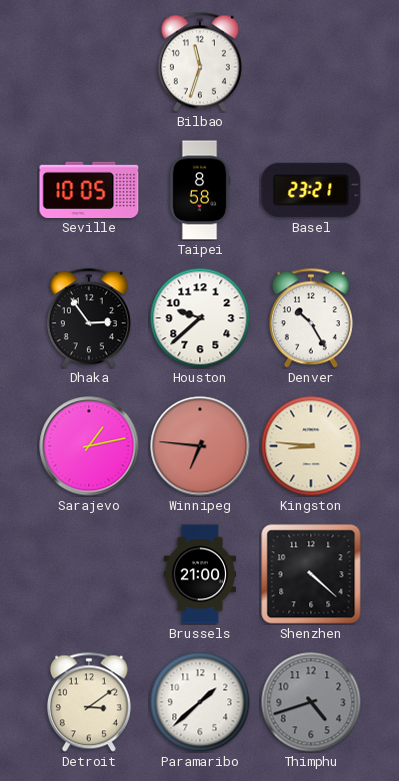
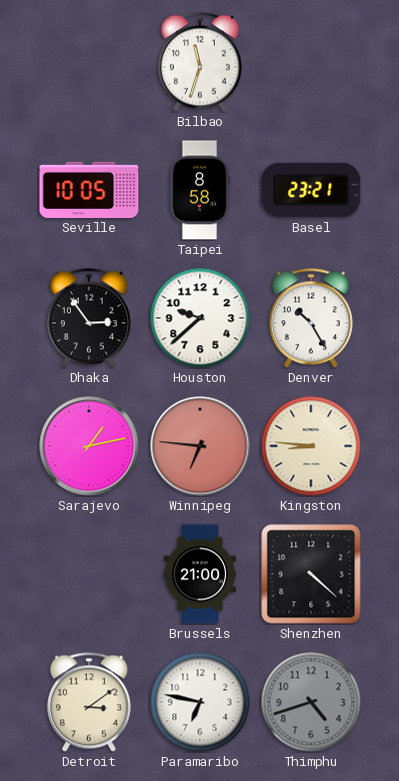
Paramaribo: 1:38 -> 6:47 (200, 702)
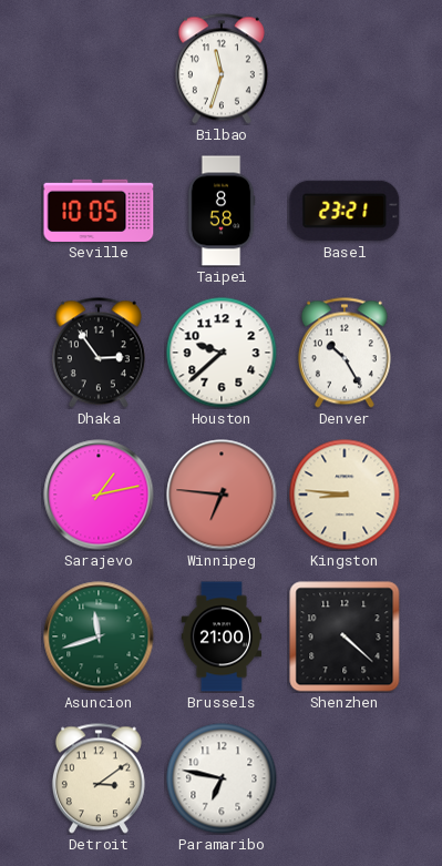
Asuncion: none -> 11:42 (99, 636)
Thimphu: 4:42 -> none (311, 702)
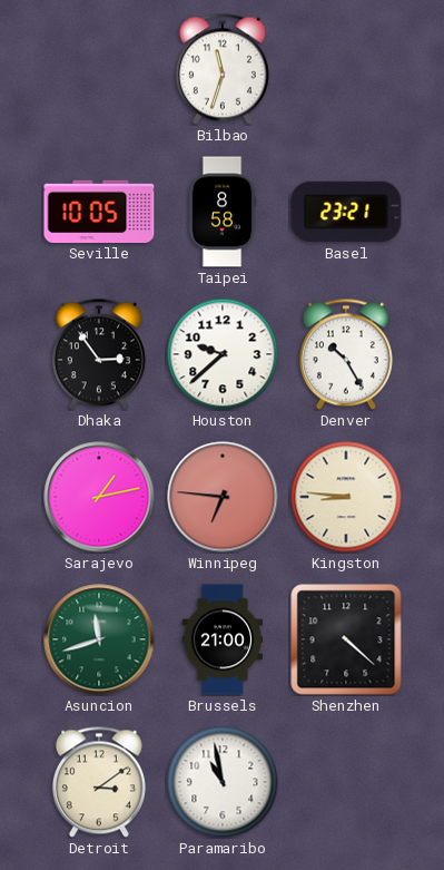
Paramaribo: 6:47 -> 10:58 (223, 782)
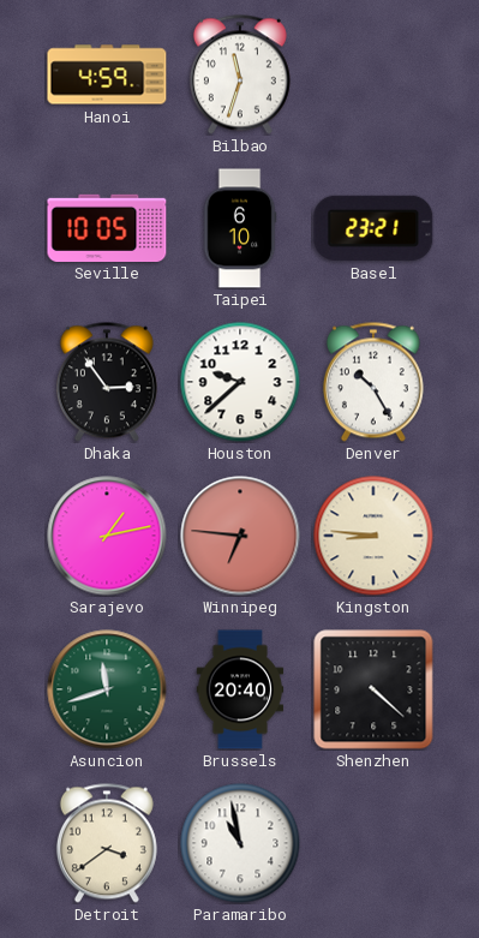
Hanoi: none -> 4:59 (107, 74)
Taipei: 8:58 -> 6:10 (240, 228)
Brussels: 21:00 -> 20:40 (240, 689)
Detroit: 3:09 -> 3:39 (107, 843)
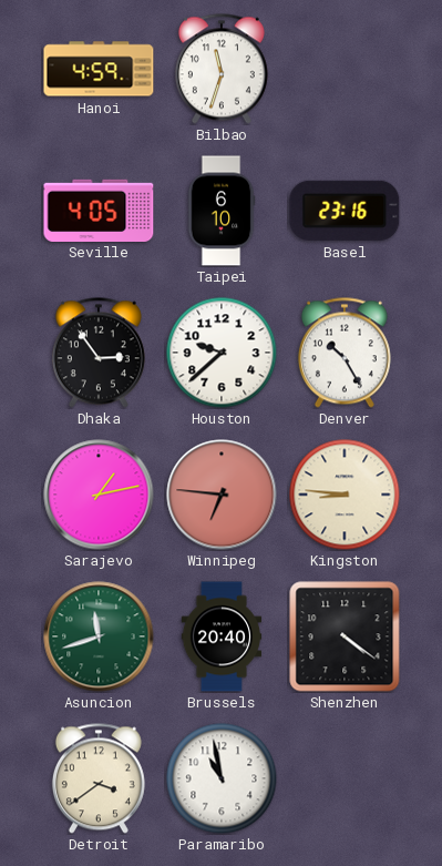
Seville: 10:05 -> 4:05 (99, 210)
Basel: 23:21 -> 23:16 (345, 211)
Shenzhen: 4:22 -> 4:21 (345, 636)
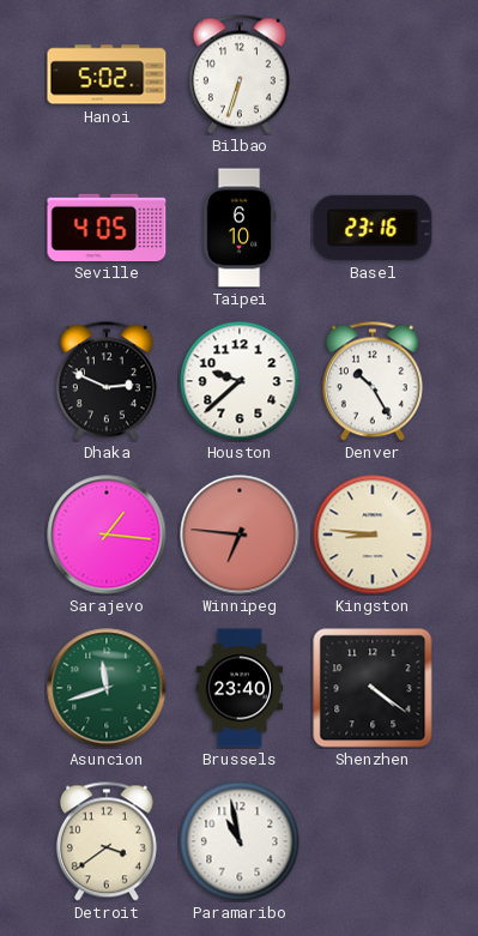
Hanoi: 4:59 -> 5:02 (107, 74)
Bilbao: 11:33 -> 6:33 (240, 74)
Dhaka: 2:54 -> 2:49 (107, 381)
Sarajevo: 1:13 -> 1:16 (107, 535)
Brussels: 20:40 -> 23:40 (240, 688)
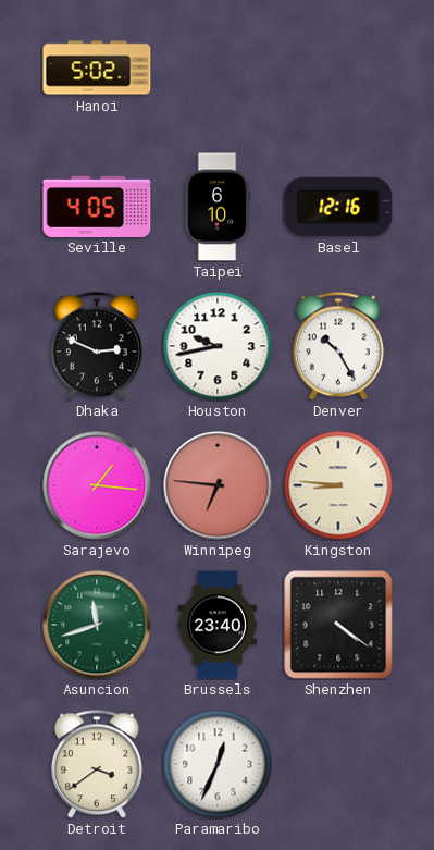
Bilbao: 6:33 -> none (240, 74)
Basel: 23:16 -> 12:16 (338, 207)
Houston: 9:38 -> 9:43 (218, 346)
Paramaribo: 10:58 -> 12:34 (218, 764)
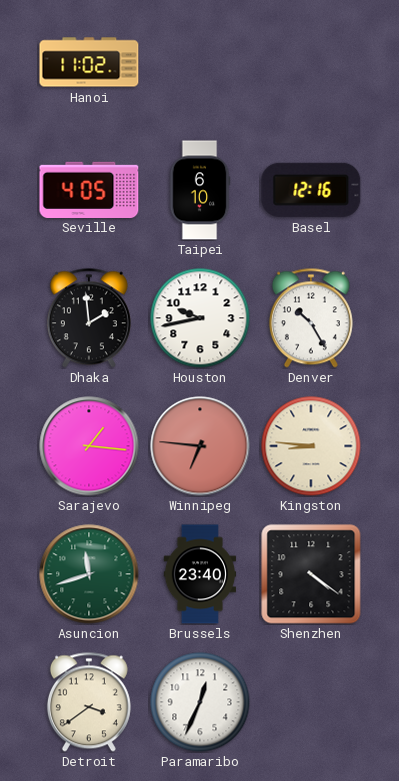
Hanoi: 5:02 -> 11:02 (89, 62)
Dhaka: 2:49 -> 1:59 (89, 318)
